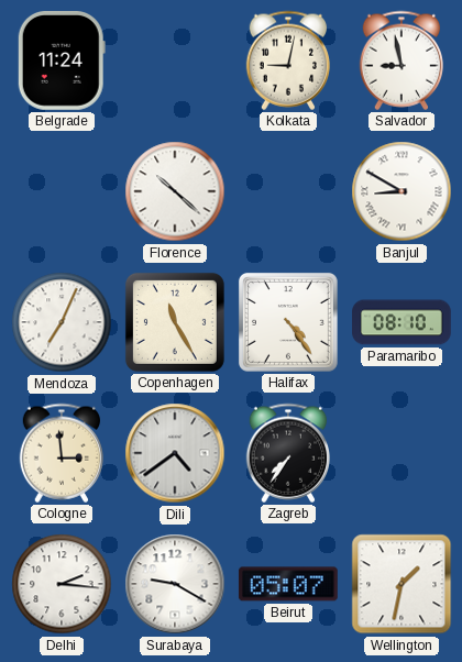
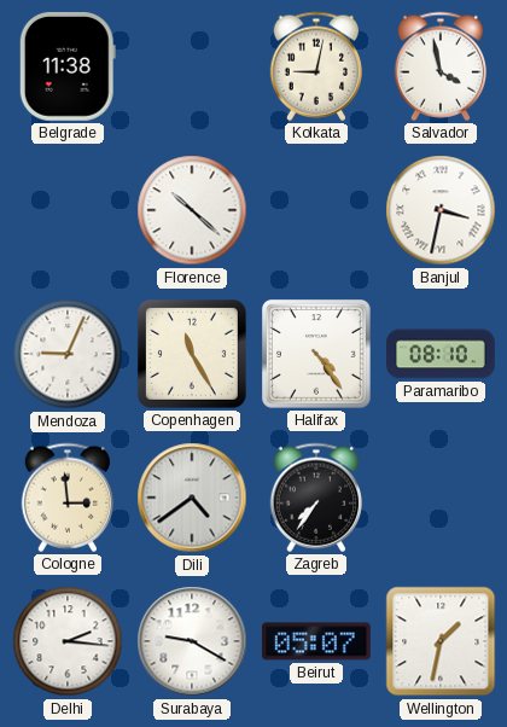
Belgrade: 11:24 -> 11:38 (68, 66)
Salvador: 8:58 -> 3:58 (441, 66)
Banjul: 8:50 -> 3:32 (441, 210)
Mendoza: 7:04 -> 9:04 (68, 354)
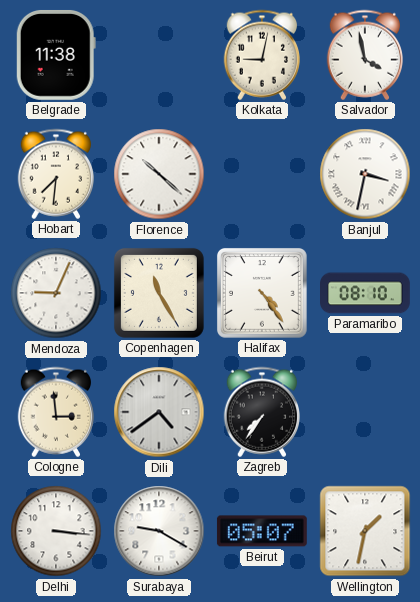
Hobart: none -> 7:31 (56, 174)
Delhi: 2:16 -> 3:16 (56, 531)
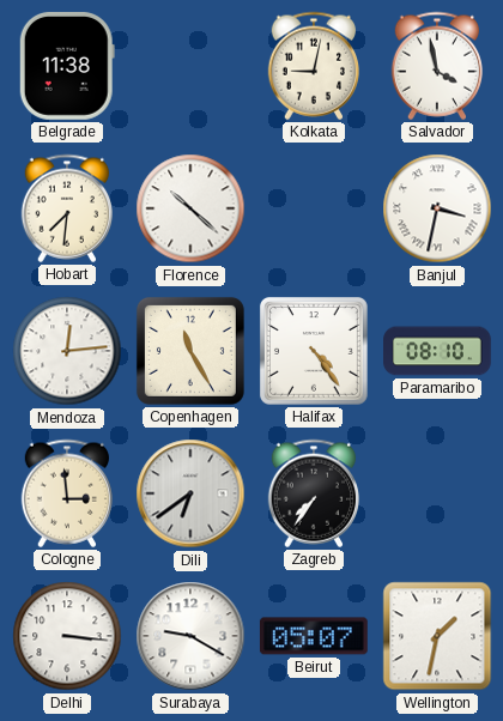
Mendoza: 9:04 -> 12:14 (67, 351)
Dili: 4:39 -> 6:39 (190, 493)
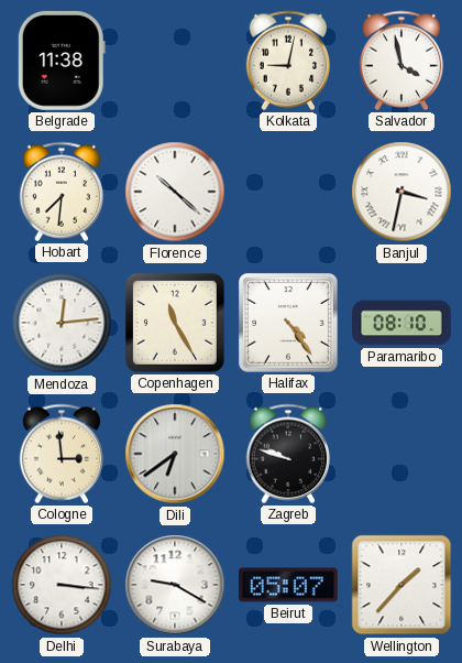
Zagreb: 7:36 -> 9:48 (288, 454)
Wellington: 1:32 -> 1:37 (402, 585)
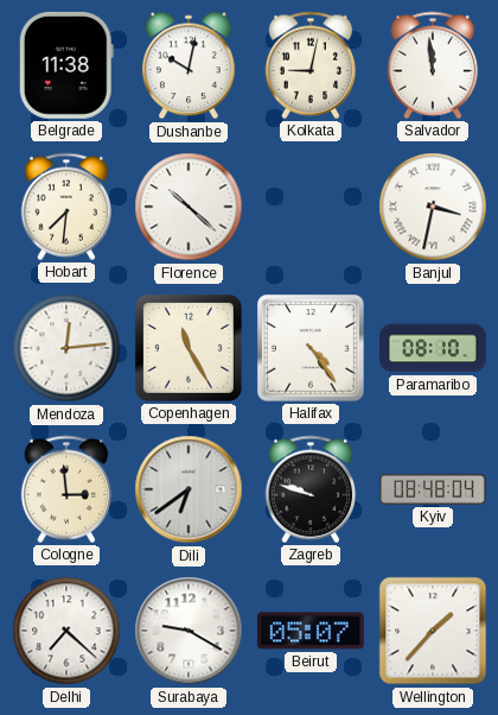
Dushanbe: none -> 10:02 (189, 65)
Salvador: 3:58 -> 11:59 (433, 65)
Kyiv: none -> 08:48 (433, 489)
Delhi: 3:16 -> 7:22 (66, 631)
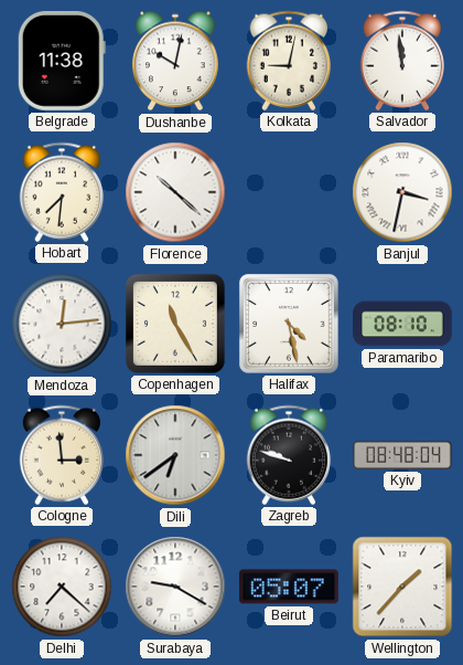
Halifax: 4:24 -> 4:28 (289, 324)
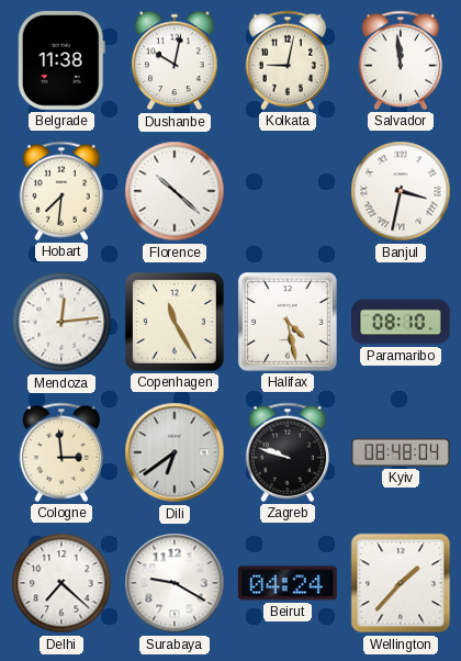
Beirut: 05:07 -> 04:24 (288, 583)
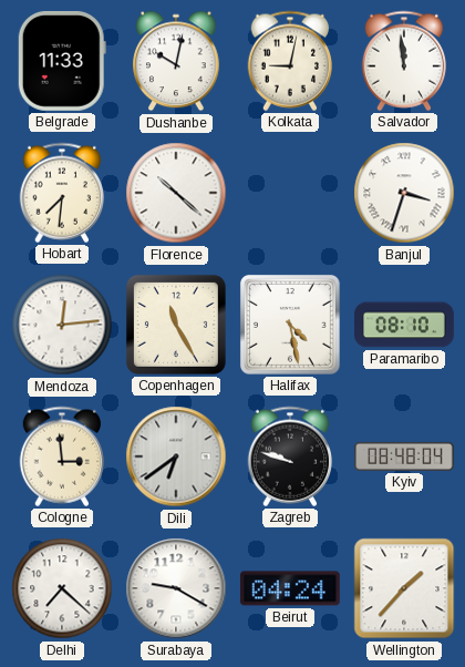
Belgrade: 11:38 -> 11:33 (62, 61)
Banjul: 3:32 -> 3:33 (404, 193)
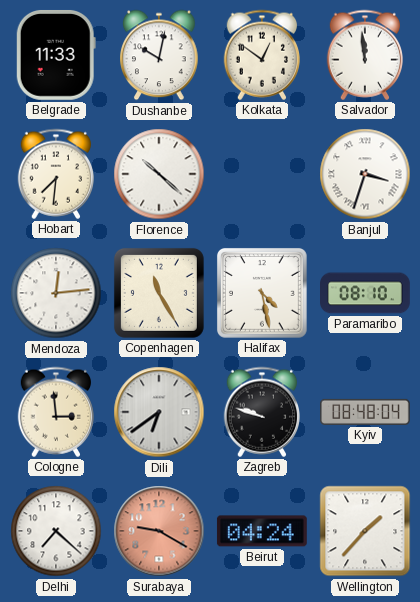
Kolkata: 9:02 -> 12:51 (262, 55)
Surabaya dial: white -> salmon (159, 531)
